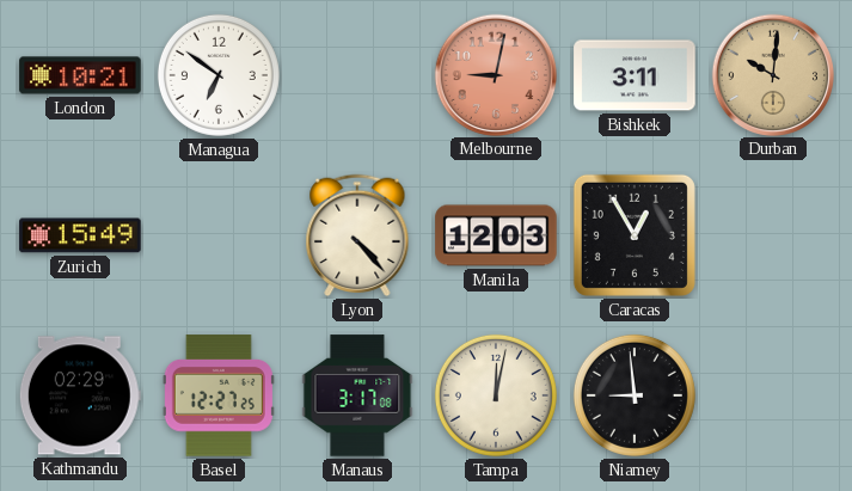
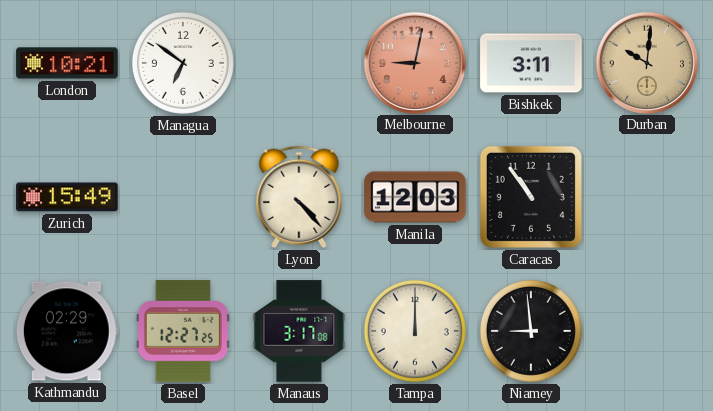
Caracas: 12:55 -> 10:54 (531, 197)
Tampa: 12:02 -> 12:00 (415, 331)
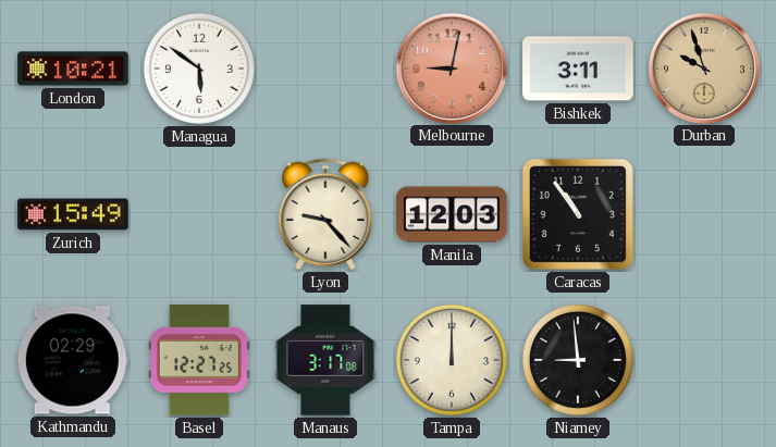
Managua: 6:51 -> 5:51 (199, 69)
Durban: 10:01 -> 9:57 (703, 67)
Lyon: 4:23 -> 9:23 (325, 214)
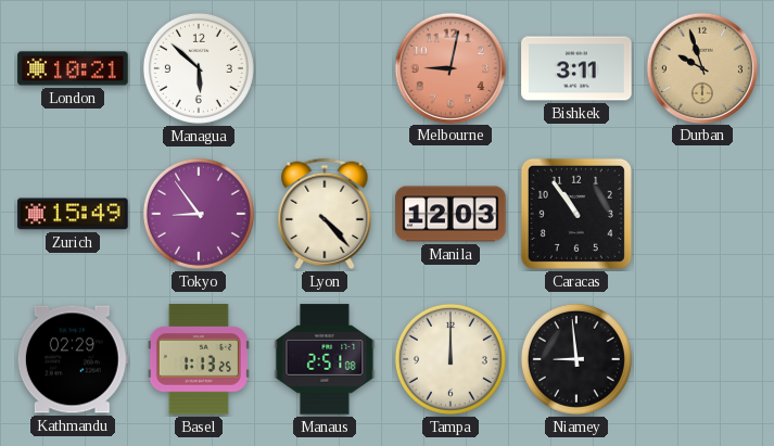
Managua: 5:51 -> 5:52 (199, 68)
Tokyo: none -> 8:54 (199, 214)
Lyon: 9:23 -> 4:23 (325, 214)
Basel: 12:27 -> 1:13 (199, 359)
Manaus: 3:17 -> 2:51 (325, 359)
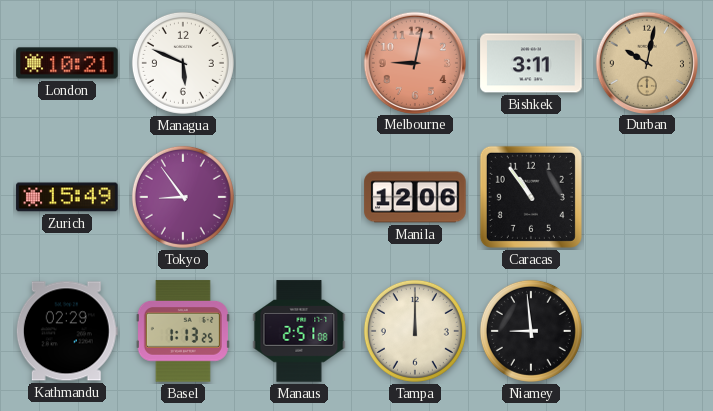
Managua: 5:52 -> 5:49 (183, 63)
Durban: 9:57 -> 10:02 (646, 62)
Lyon: 4:23 -> none (325, 214)
Manila: 12:03 -> 12:06 (415, 197)
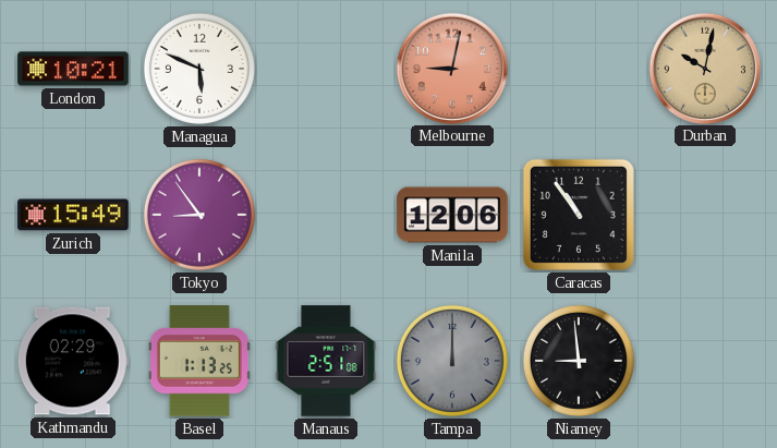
Bishkek: 3:11 -> none (531, 63)
Tampa dial: cream -> grey (452, 361)
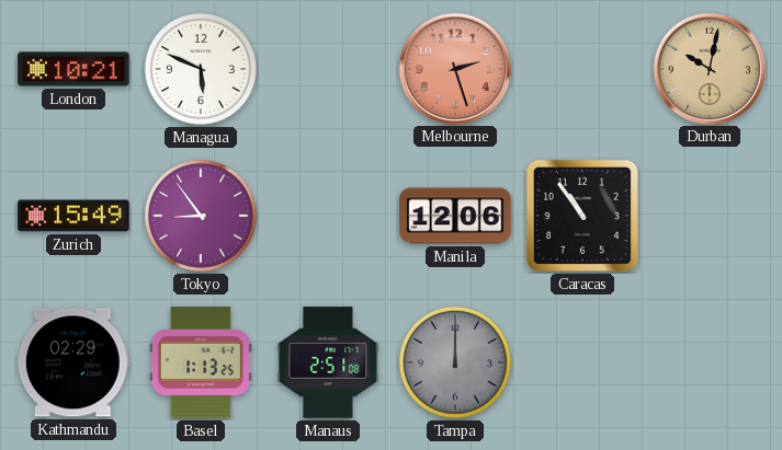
Melbourne: 9:02 -> 2:27 (454, 68)
Niamey: 8:59 -> none (579, 361)
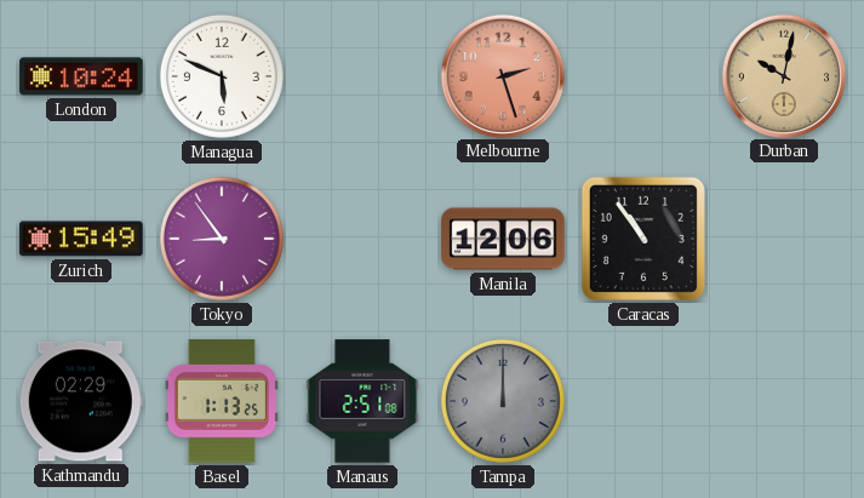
London: 10:21 -> 10:24 (81, 76)
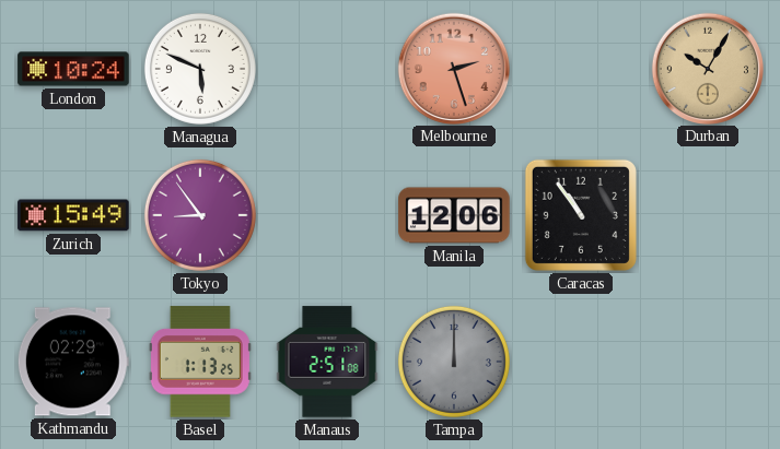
Durban: 10:02 -> 10:05 (707, 68)
